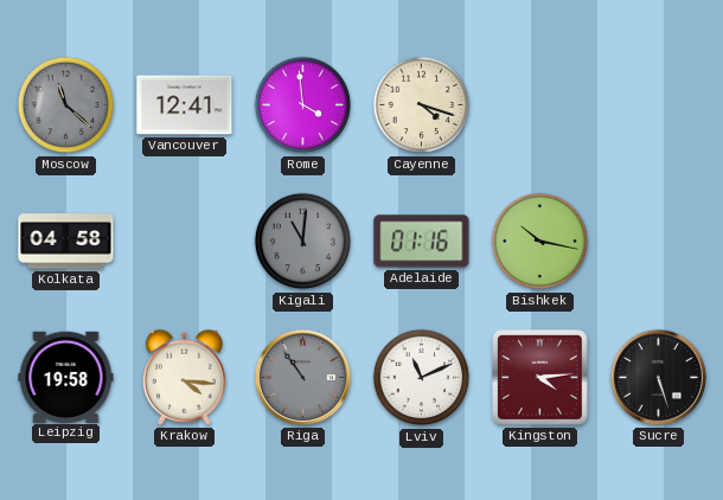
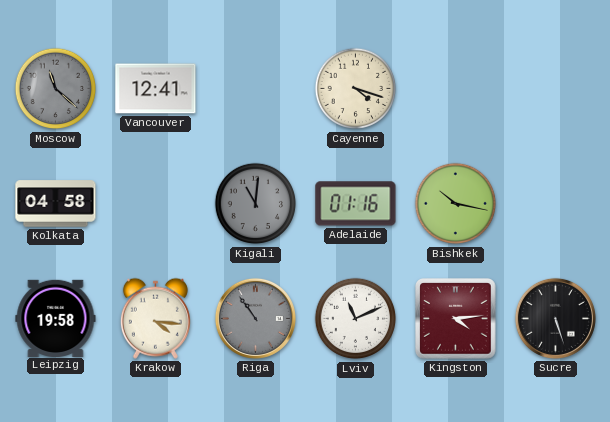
Rome: 3:59 -> none (303, 105)
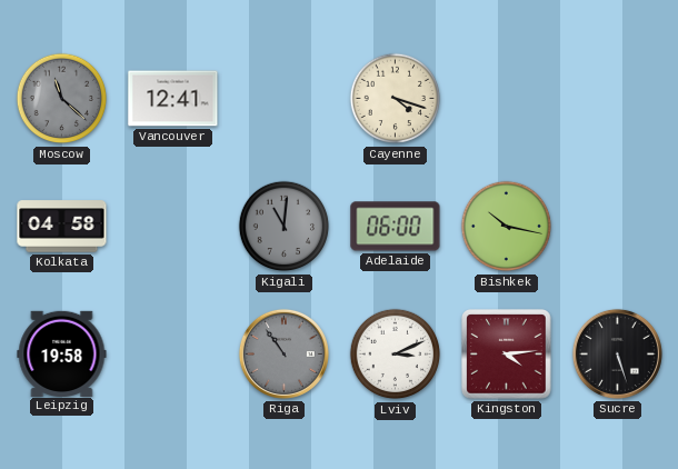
Adelaide: 01:16 -> 06:00 (396, 227)
Krakow: 4:16 -> none (155, 318)
Lviv: 11:11 -> 3:11 (396, 355)
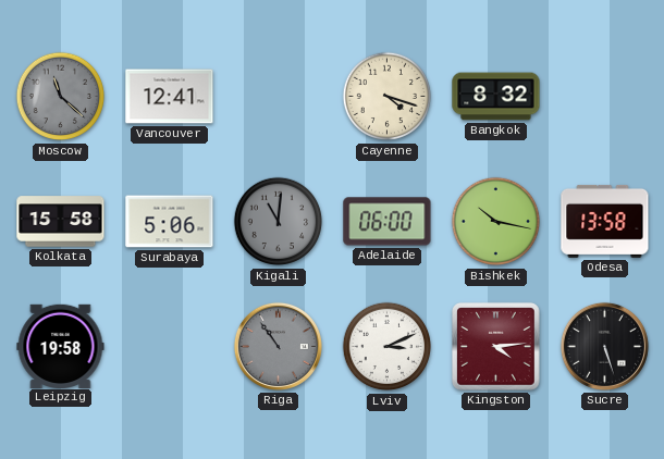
Bangkok: none -> 8:32 (496, 97)
Kolkata: 04:58 -> 15:58 (61, 222)
Surabaya: none -> 5:06 (170, 222)
Odesa: none -> 13:58 (605, 221)
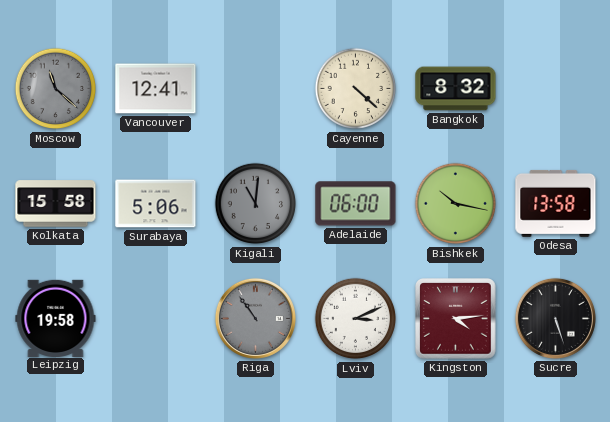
Cayenne: 4:18 -> 4:22 (356, 89)
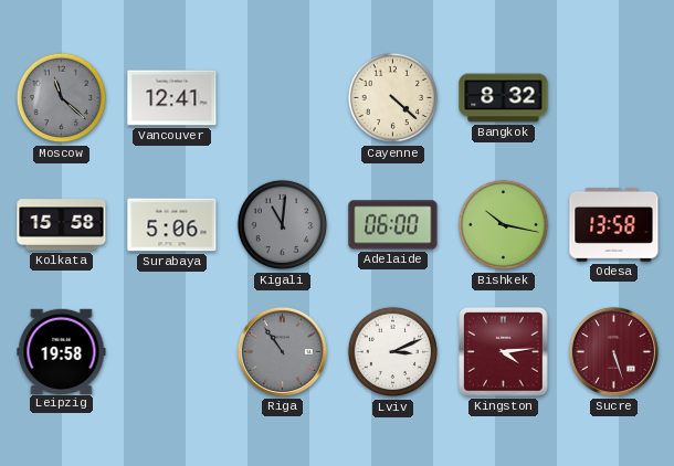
Sucre dial: black -> burgundy (613, 351)
